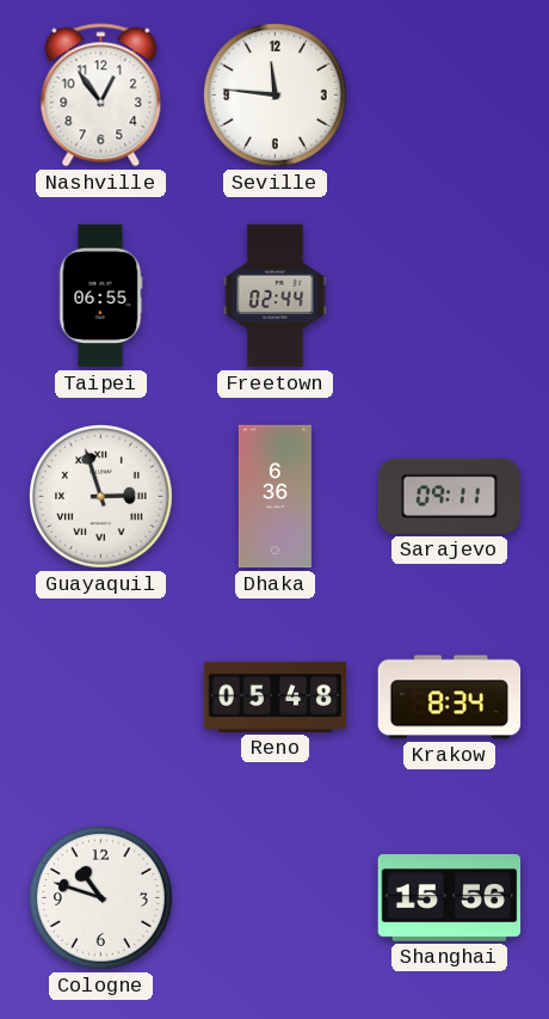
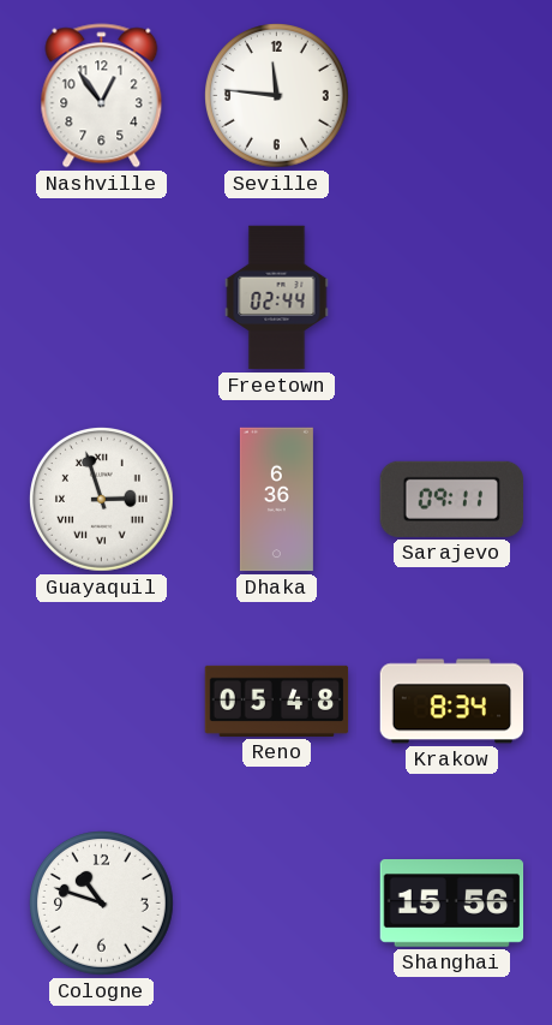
Taipei: 06:55 -> none (100, 296)
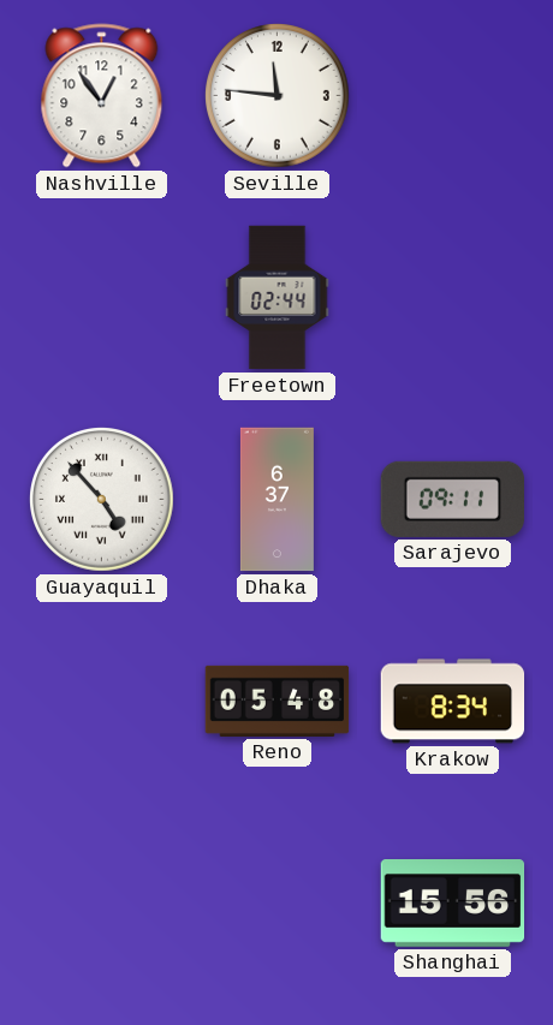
Guayaquil: 2:57 -> 4:53 (102, 500)
Dhaka: 6:36 -> 6:37 (276, 500)
Cologne: 10:48 -> none (102, 904)
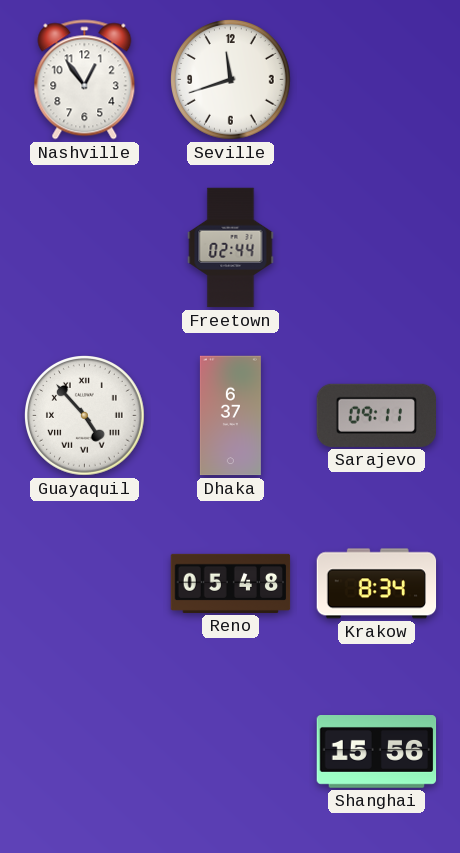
Seville: 11:46 -> 11:42 (231, 80)
